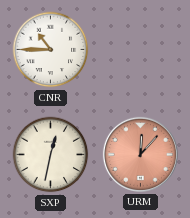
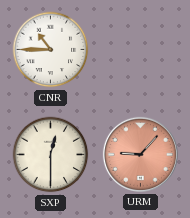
SXP: 12:32 -> 12:30 (51, 155)
URM: 12:07 -> 9:07 (140, 154)
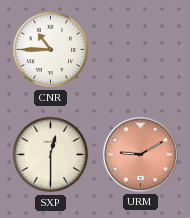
URM: 9:07 -> 9:10 (140, 154)
